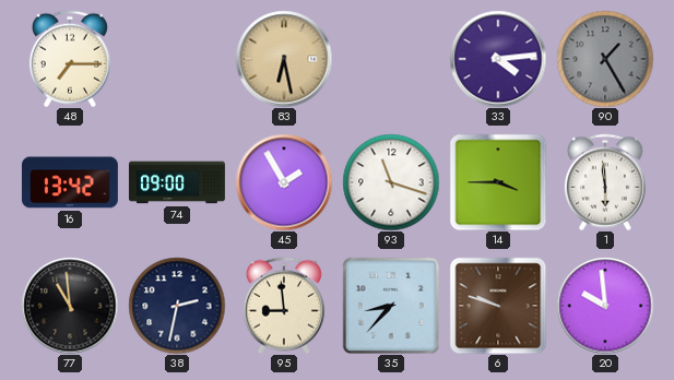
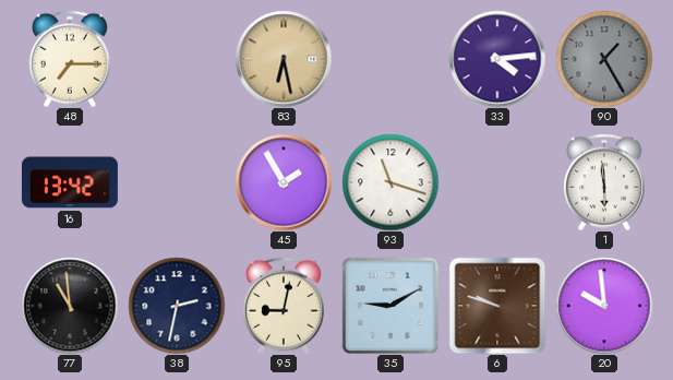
74: 09:00 -> none (177, 182)
14: 3:45 -> none (498, 182)
95: 8:59 -> 9:02 (284, 306)
35: 8:37 -> 9:10 (389, 305)
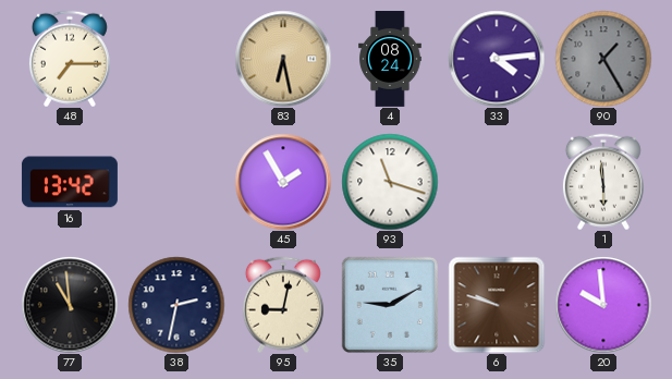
4: none -> 08:24 (390, 60)
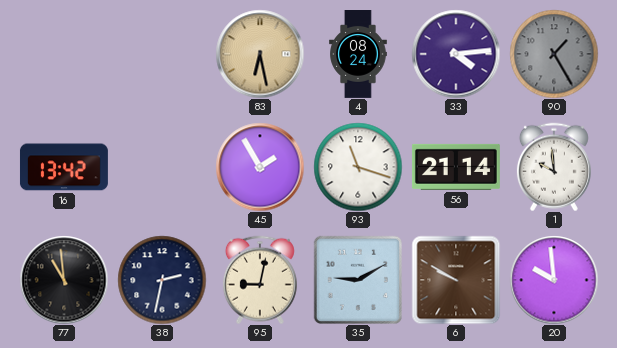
48: 7:15 -> none (70, 59)
56: none -> 21:14 (456, 167)
1: 5:59 -> 9:59 (554, 167)
6: 9:48 -> 9:50 (456, 280)
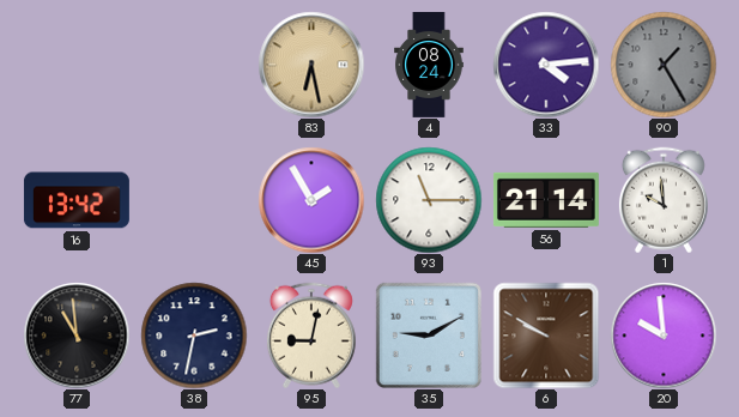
93: 11:18 -> 11:15 (429, 200)
